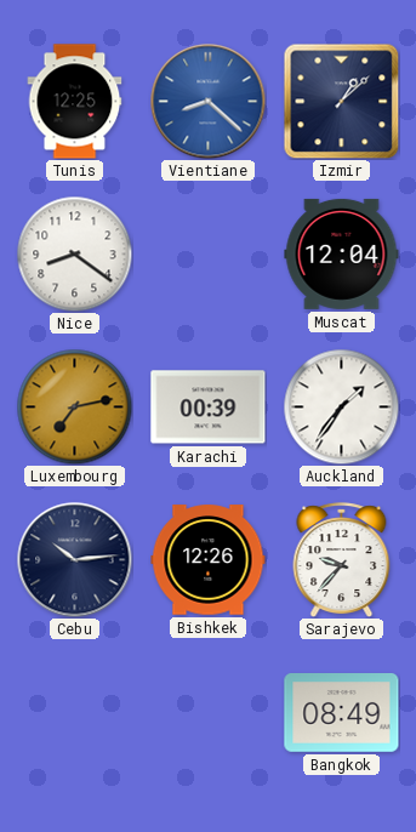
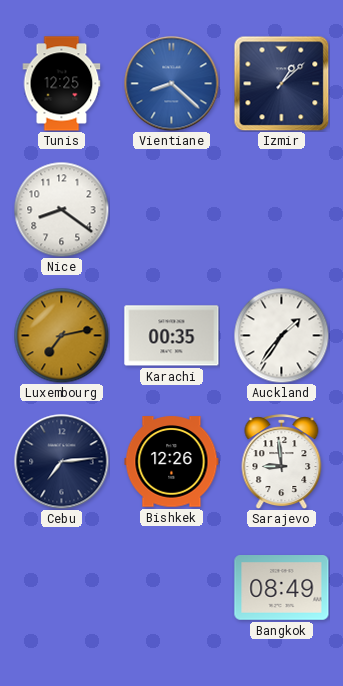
Muscat: 12:04 -> none (342, 253)
Karachi: 00:39 -> 00:35 (172, 336)
Cebu: 10:14 -> 7:14 (61, 461)
Sarajevo: 9:37 -> 8:59 (282, 462)
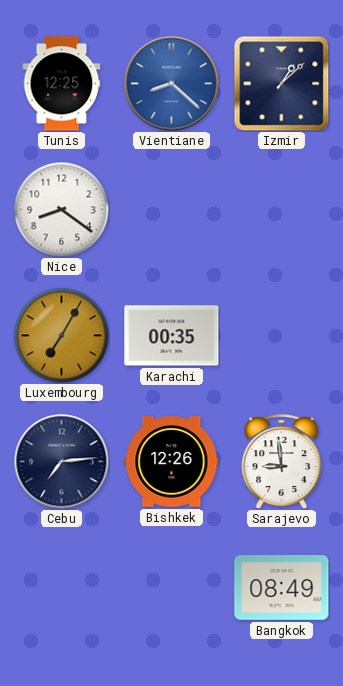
Luxembourg: 7:13 -> 7:05 (61, 335)
Auckland: 1:36 -> none (281, 335)
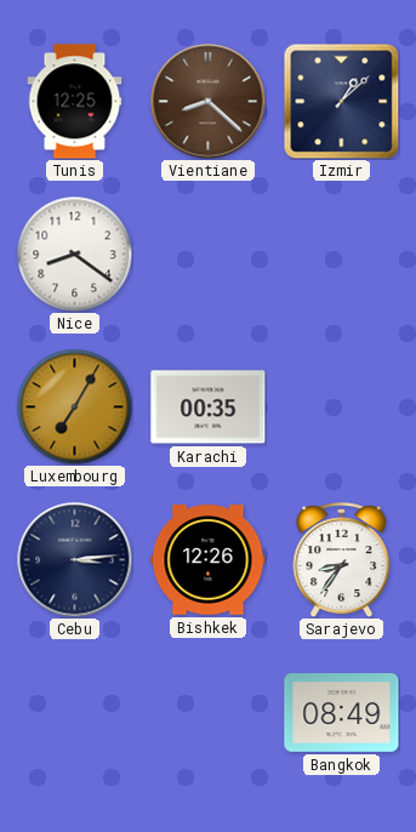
Vientiane dial: blue -> brown (207, 101)
Cebu: 7:14 -> 3:14 (74, 559)
Sarajevo: 8:59 -> 8:36 (342, 560)
